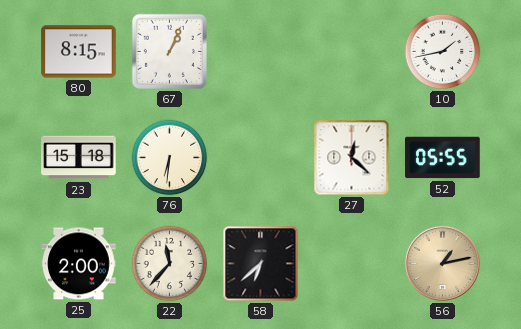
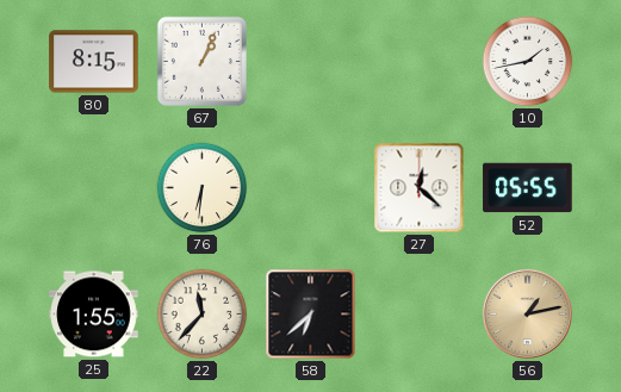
23: 15:18 -> none (79, 158)
25: 2:00 -> 1:55 (94, 315)
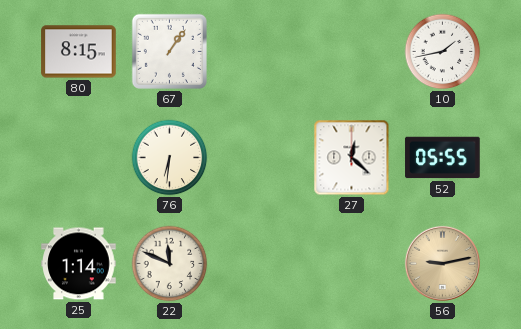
67: 1:04 -> 1:06 (169, 51)
25: 1:55 -> 1:14 (79, 264)
22: 11:37 -> 11:49 (170, 264)
58: 6:38 -> none (311, 315)
56: 1:13 -> 9:13 (442, 263)
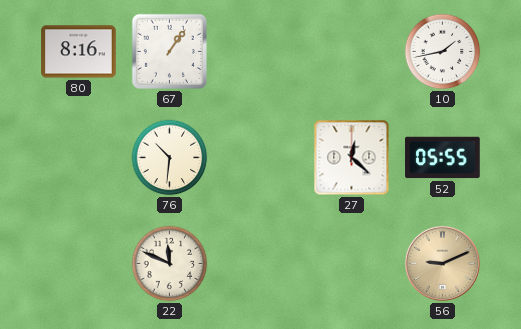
80: 8:15 -> 8:16 (79, 52)
76: 6:31 -> 10:31 (170, 158)
25: 1:14 -> none (79, 264)
56: 9:13 -> 9:11 (442, 263)
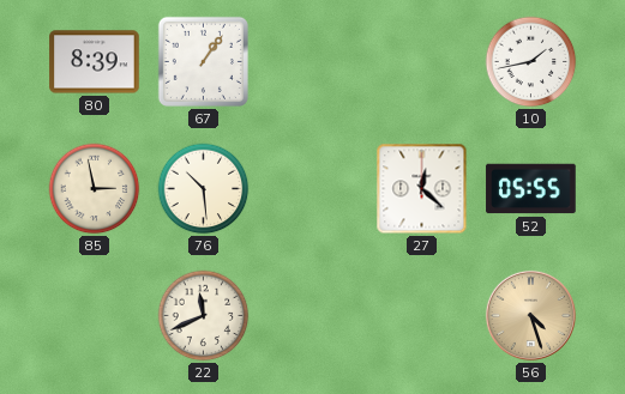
80: 8:16 -> 8:39 (95, 62)
85: none -> 2:58 (95, 189)
76: 10:31 -> 10:29 (204, 189)
22: 11:49 -> 11:41 (204, 316)
56: 9:11 -> 4:27 (530, 315)
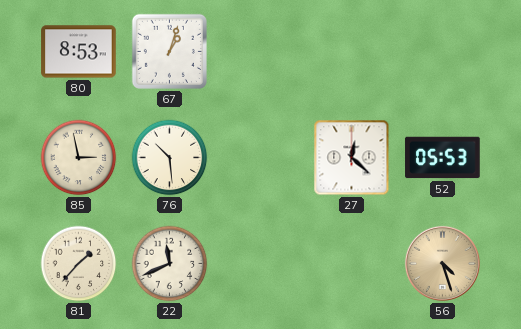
80: 8:39 -> 8:53 (79, 52)
67: 1:06 -> 1:03 (169, 51)
10: 1:43 -> none (531, 62)
52: 05:55 -> 05:53 (443, 158)
81: none -> 1:37 (79, 264)
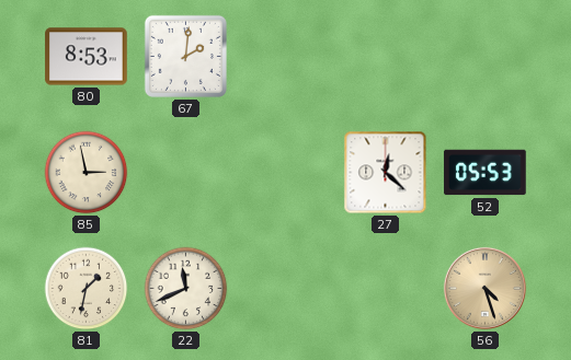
67: 1:03 -> 2:01 (185, 56)
76: 10:29 -> none (170, 158)
81: 1:37 -> 1:32 (87, 289)
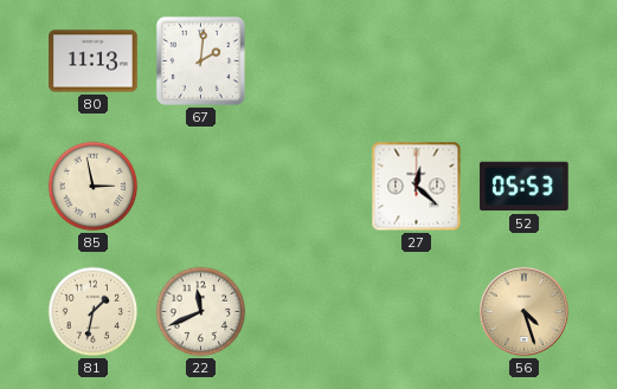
80: 8:53 -> 11:13 (94, 61)
